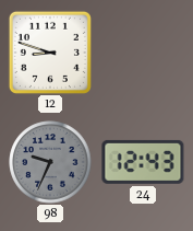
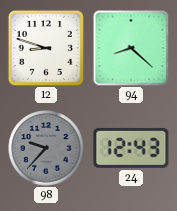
94: none -> 8:22 (131, 48)
98: 9:34 -> 9:37 (46, 148)
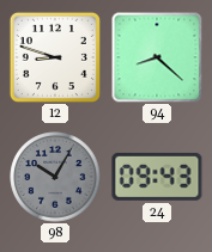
98: 9:37 -> 10:05 (55, 177)
24: 12:43 -> 09:43 (157, 177)
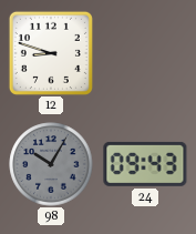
94: 8:22 -> none (157, 57)
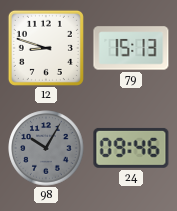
79: none -> 15:13 (131, 48)
24: 09:43 -> 09:46 (131, 148)
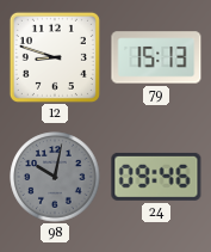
98: 10:05 -> 10:02 (55, 177)
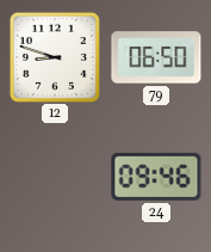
79: 15:13 -> 06:50 (156, 57)
98: 10:02 -> none (55, 177)
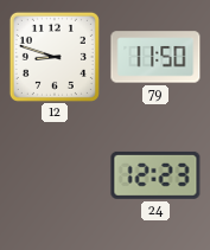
79: 06:50 -> 11:50 (155, 57)
24: 09:46 -> 12:23 (155, 175)
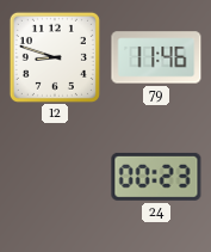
79: 11:50 -> 11:46 (156, 57)
24: 12:23 -> 00:23 (156, 177)
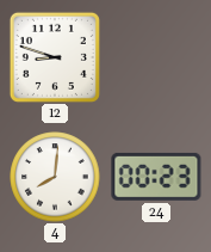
79: 11:46 -> none (156, 57)
4: none -> 8:01 (55, 177)
